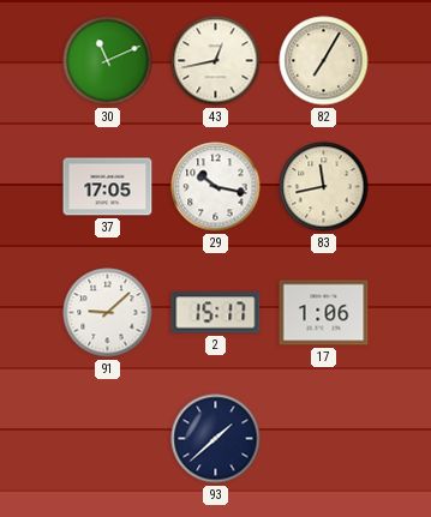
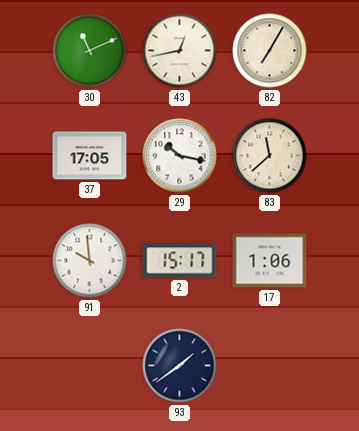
83: 11:43 -> 11:38 (270, 156)
91: 9:08 -> 9:59 (90, 261)
93: 1:38 -> 1:39 (180, 366)
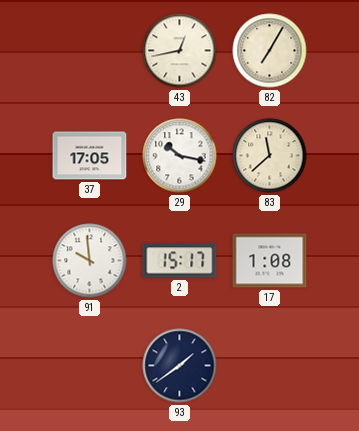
30: 11:11 -> none (90, 51)
17: 1:06 -> 1:08 (270, 261)
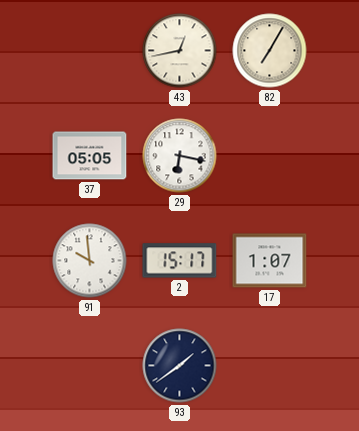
37: 17:05 -> 05:05 (90, 156)
29: 10:17 -> 6:17 (180, 156)
83: 11:38 -> none (270, 156)
17: 1:08 -> 1:07 (270, 261)
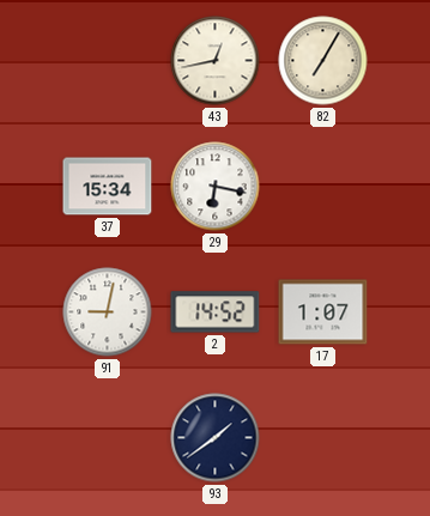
37: 05:05 -> 15:34 (108, 187)
91: 9:59 -> 9:02 (108, 312)
2: 15:17 -> 14:52 (216, 312)
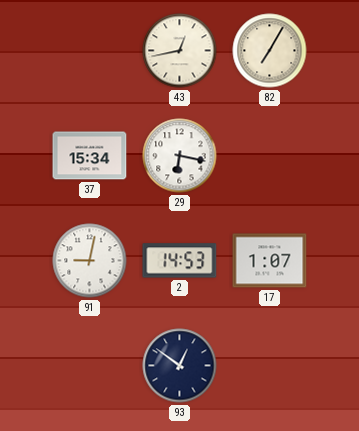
2: 14:52 -> 14:53 (180, 261)
93: 1:39 -> 12:51 (180, 366)
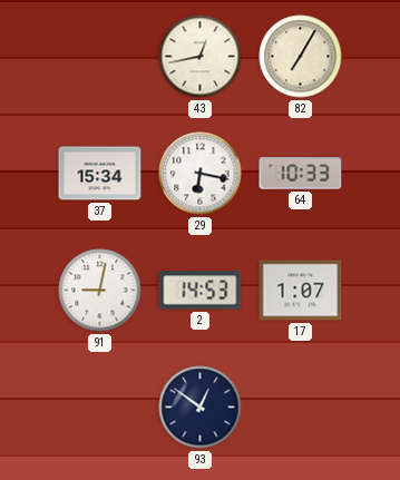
64: none -> 10:33 (301, 174)
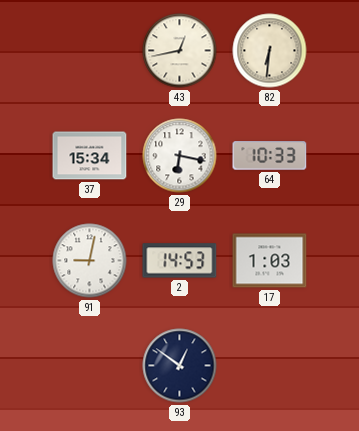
82: 7:05 -> 6:31 (270, 51)
17: 1:07 -> 1:03 (270, 261)
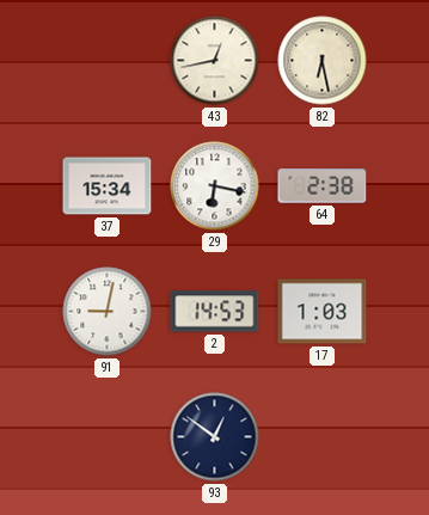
82: 6:31 -> 6:28 (323, 61)
64: 10:33 -> 2:38 (323, 186)
